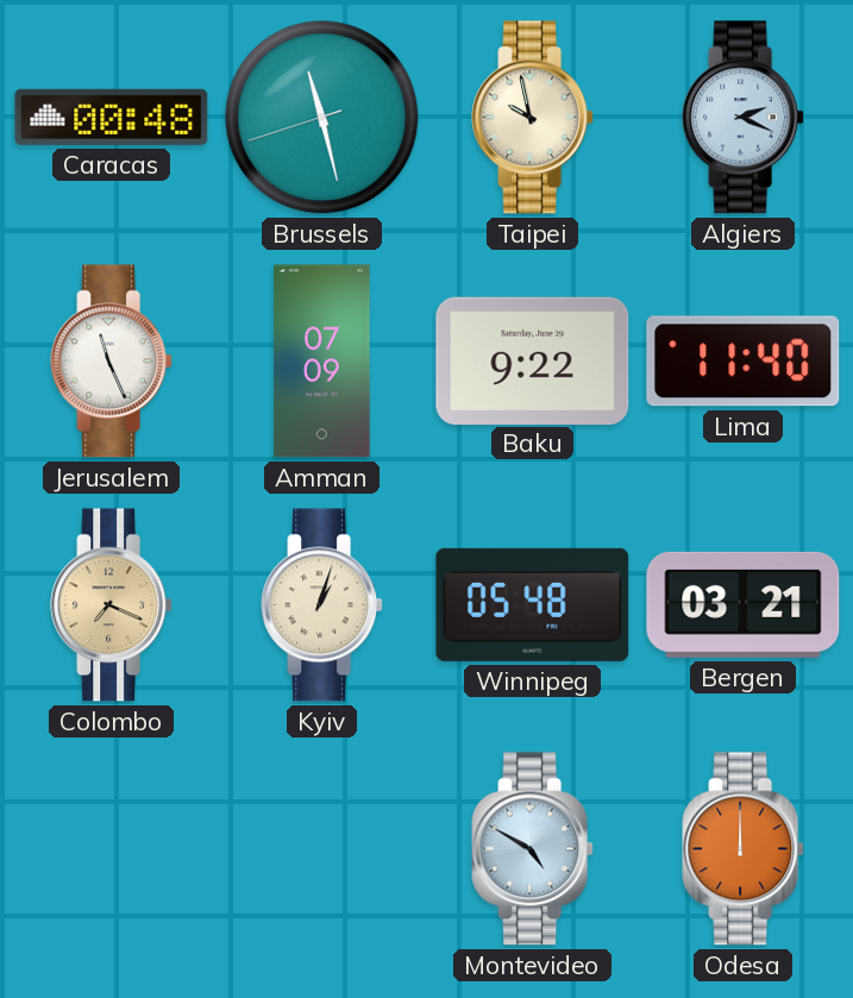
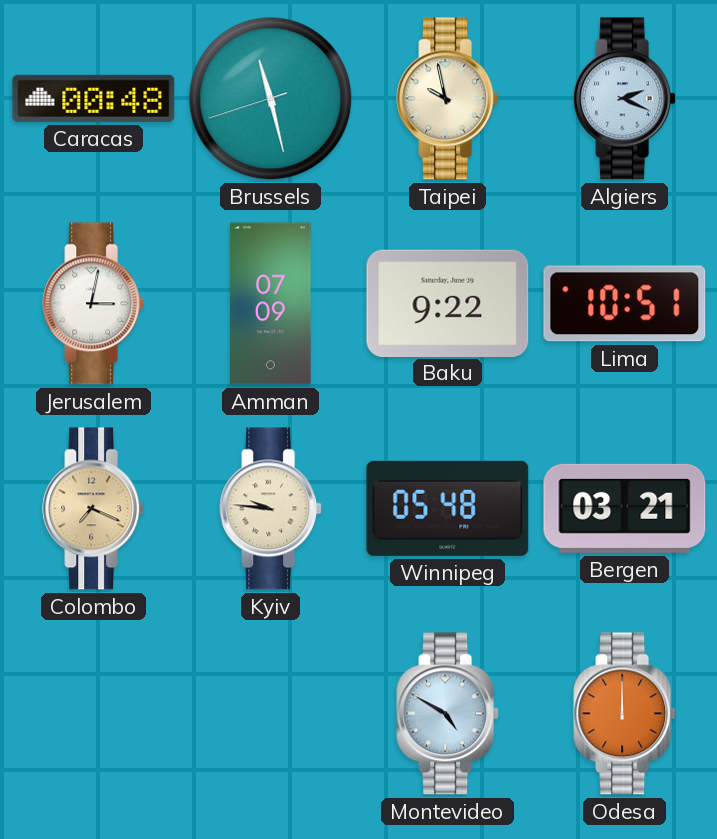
Jerusalem: 11:26 -> 3:02 (94, 304)
Lima: 11:40 -> 10:51 (625, 304)
Kyiv: 1:03 -> 9:46 (271, 509)
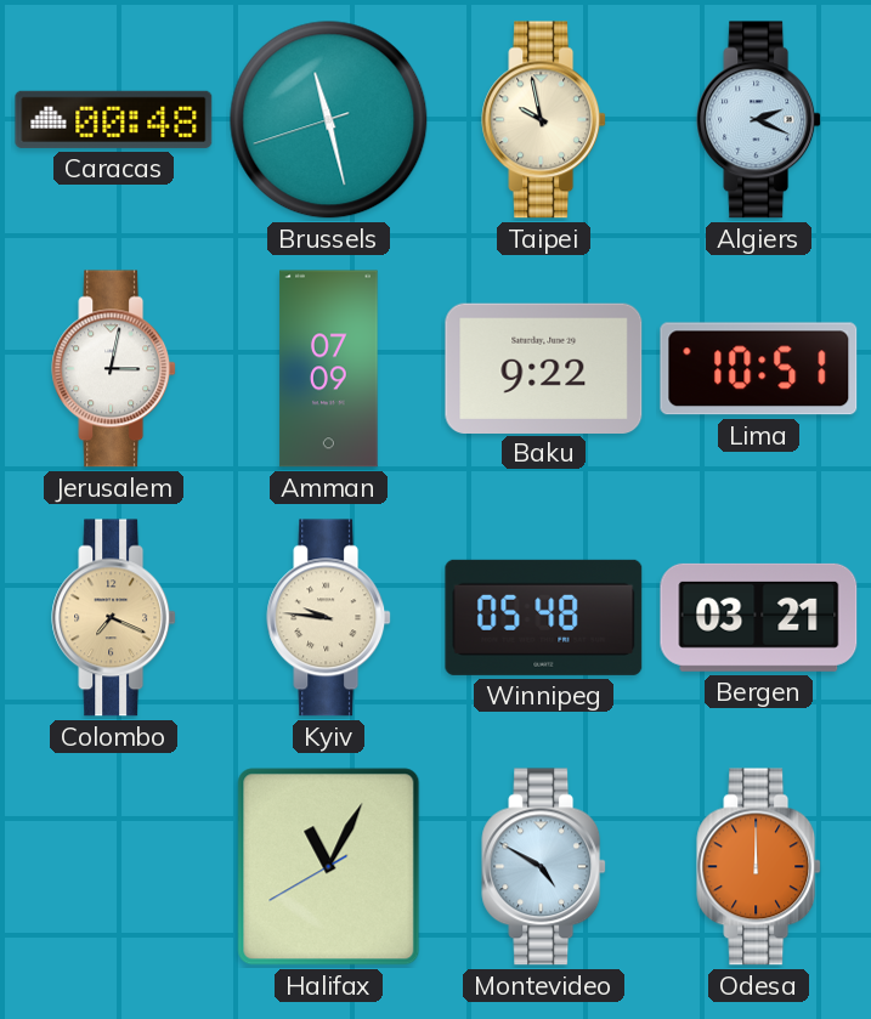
Halifax: none -> 11:04 (329, 867)
